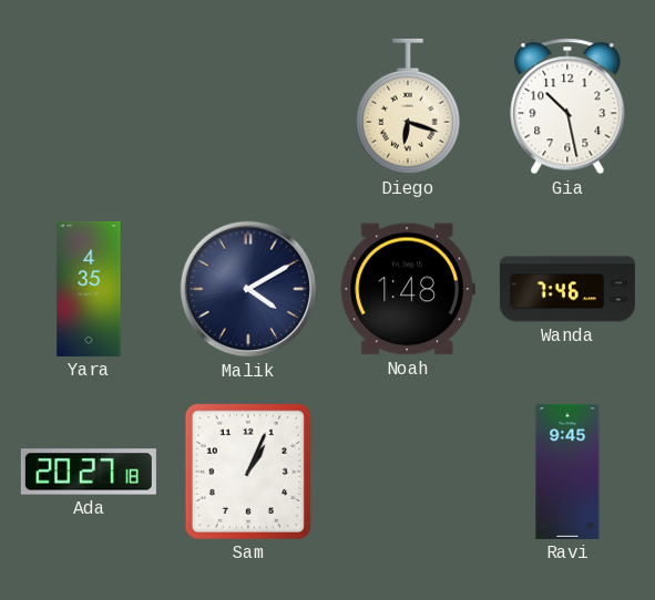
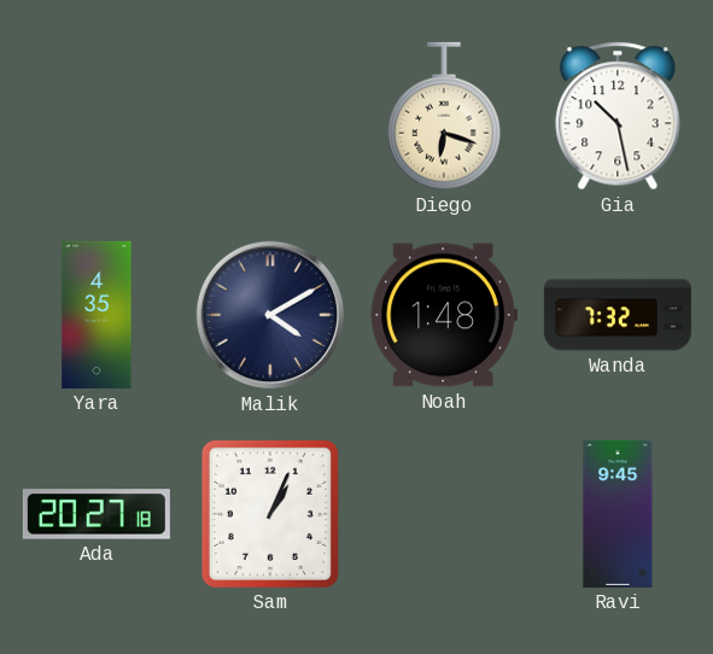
Wanda: 7:46 -> 7:32 (618, 315)
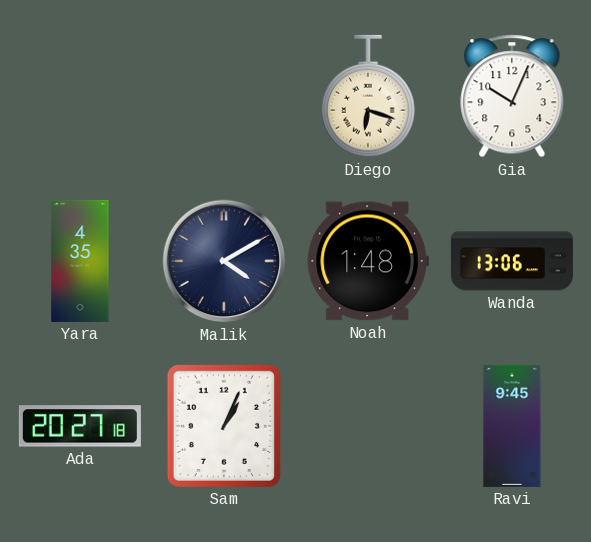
Gia: 10:28 -> 10:04 (512, 96)
Wanda: 7:32 -> 13:06 (512, 261)
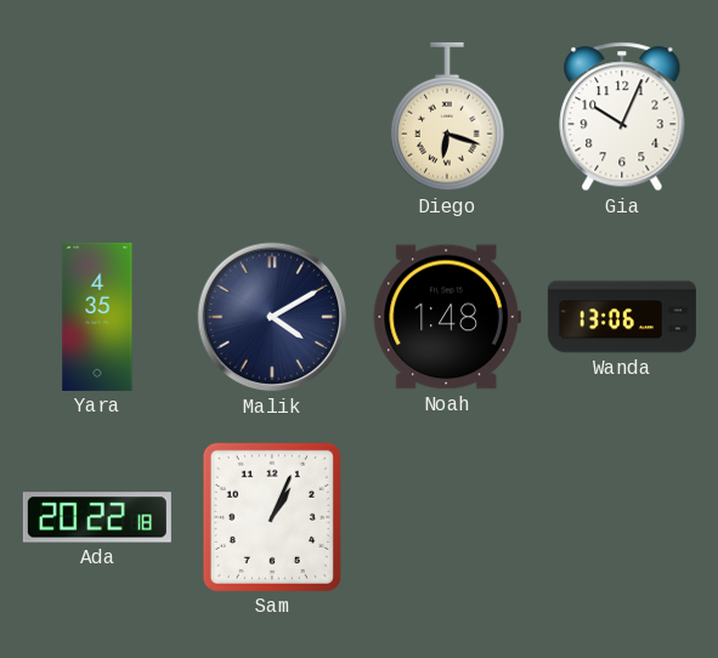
Ada: 20:27 -> 20:22 (97, 517)
Ravi: 9:45 -> none (512, 426)
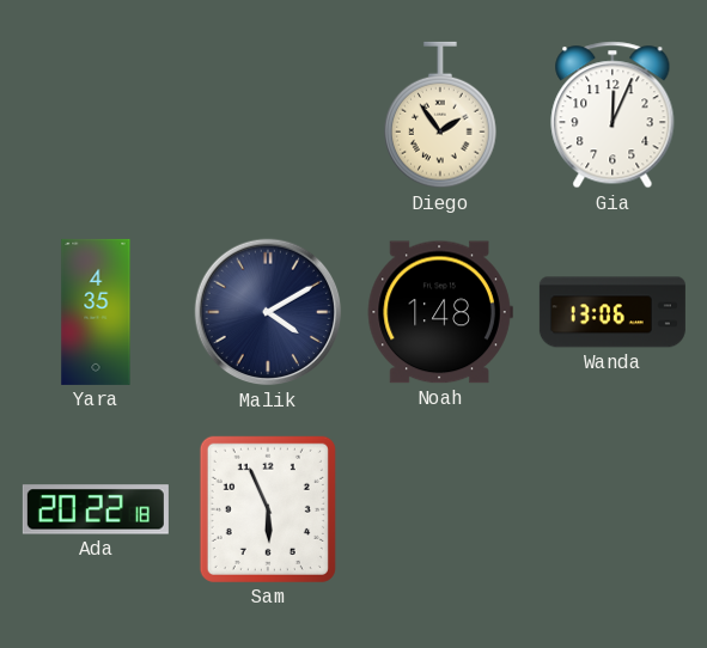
Diego: 6:18 -> 1:54 (440, 115)
Gia: 10:04 -> 12:04 (612, 115)
Sam: 1:04 -> 5:56 (268, 509)
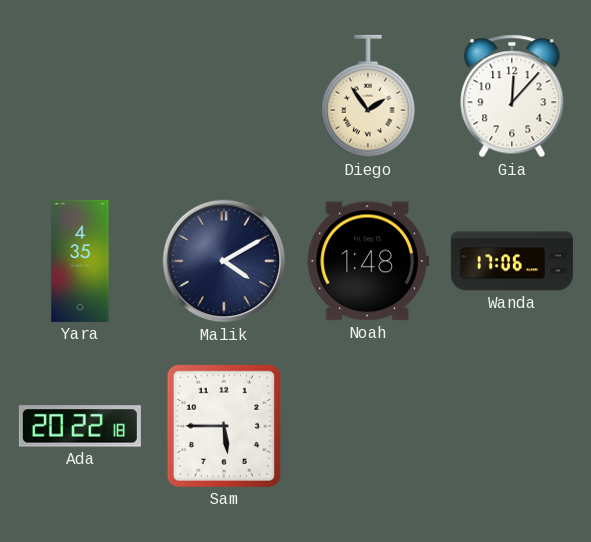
Gia: 12:04 -> 12:07 (512, 96)
Wanda: 13:06 -> 17:06 (512, 261)
Sam: 5:56 -> 5:45 (224, 426)
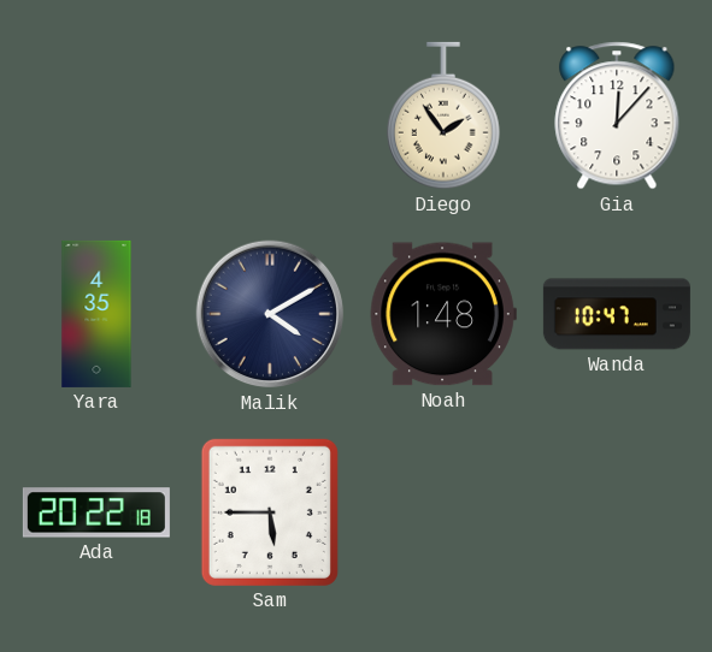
Wanda: 17:06 -> 10:47 (617, 314)
